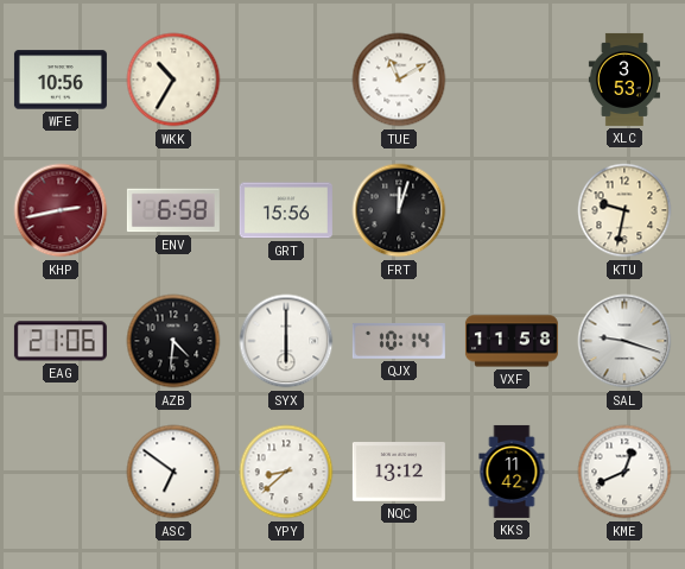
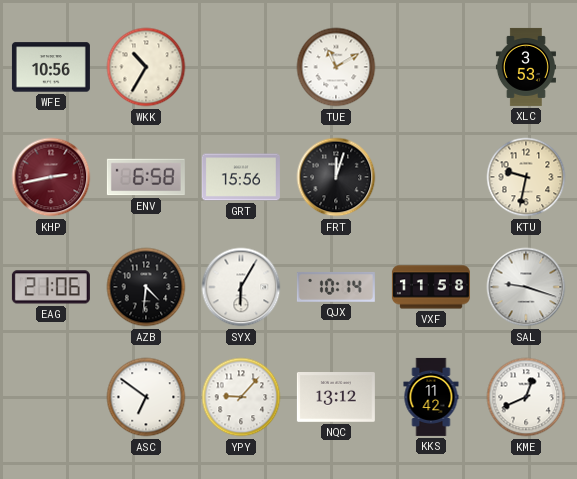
SYX: 6:00 -> 6:05 (241, 287)
YPY: 8:38 -> 9:07 (241, 397)
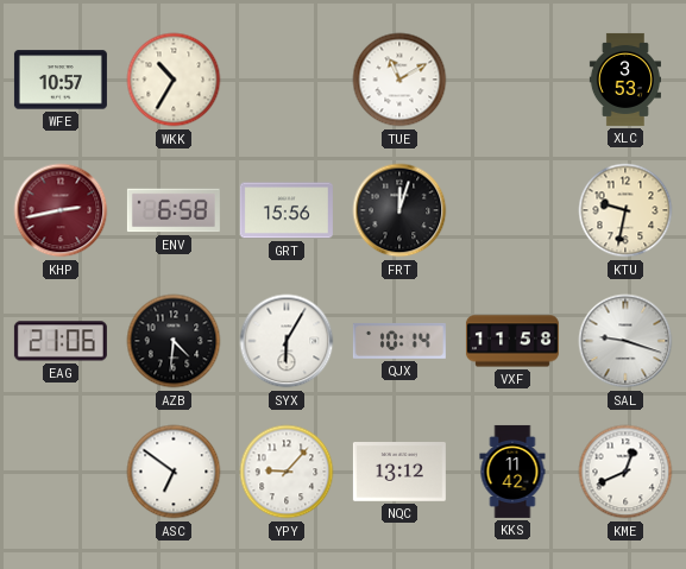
WFE: 10:56 -> 10:57 (61, 80)
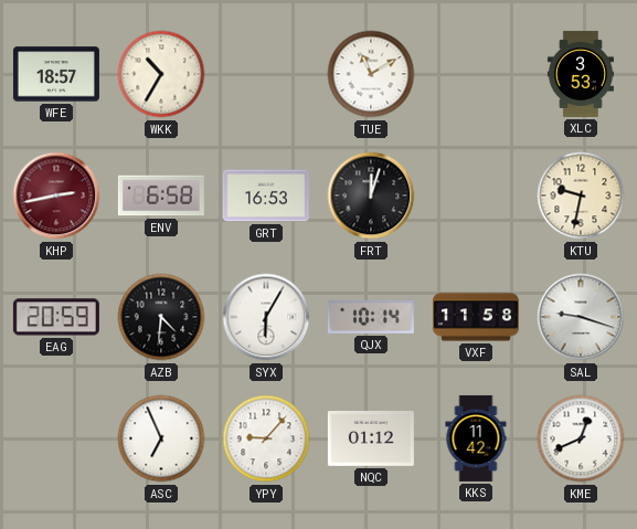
WFE: 10:57 -> 18:57 (56, 74)
GRT: 15:56 -> 16:53 (266, 195)
EAG: 21:06 -> 20:59 (56, 317)
ASC: 6:51 -> 6:56 (161, 438)
NQC: 13:12 -> 01:12 (371, 440)
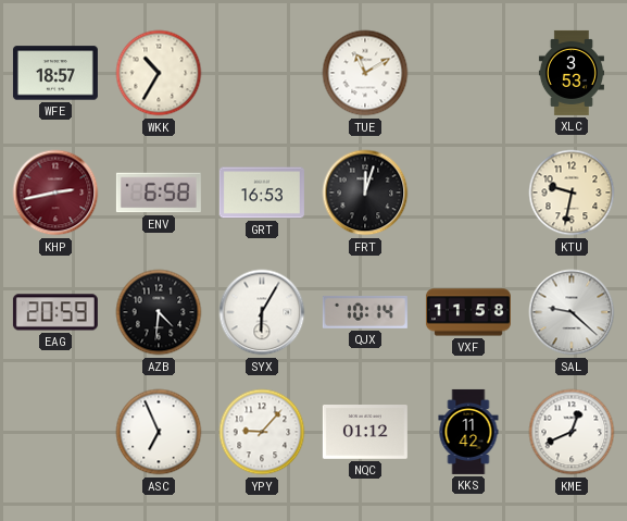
SAL: 9:18 -> 9:22 (572, 312)
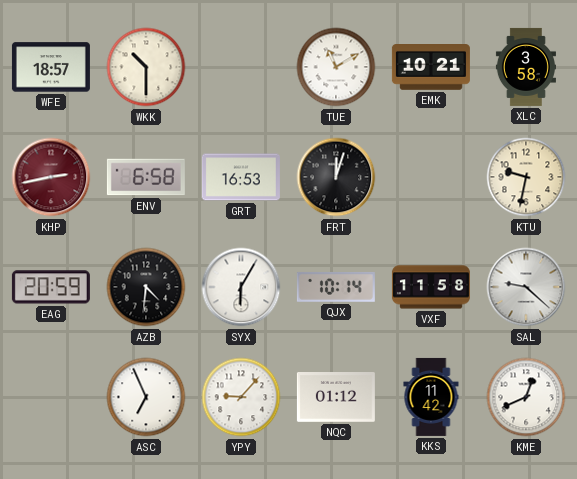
WKK: 10:35 -> 10:30 (146, 67)
EMK: none -> 10:21 (431, 68)
XLC: 3:53 -> 3:58 (526, 67)
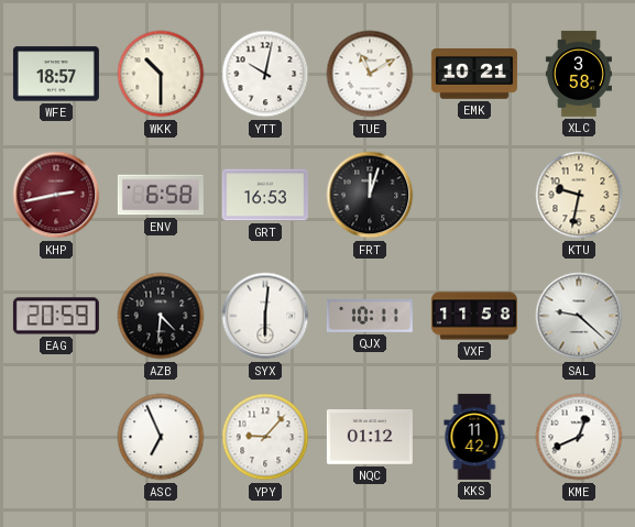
YTT: none -> 10:02 (265, 74)
SYX: 6:05 -> 6:01 (265, 316)
QJX: 10:14 -> 10:11 (370, 316)
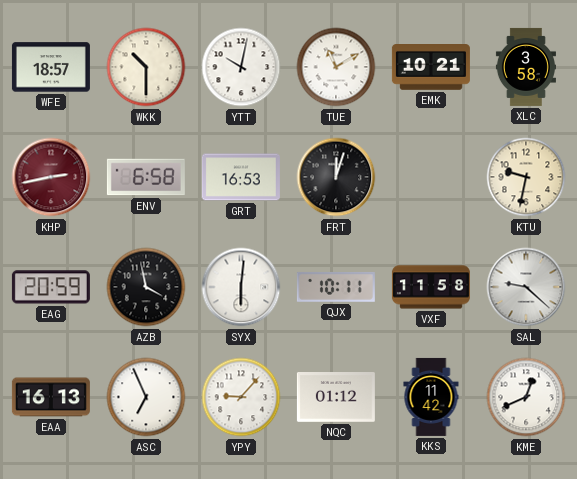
AZB: 4:31 -> 3:58 (146, 287)
EAA: none -> 16:13 (51, 397)
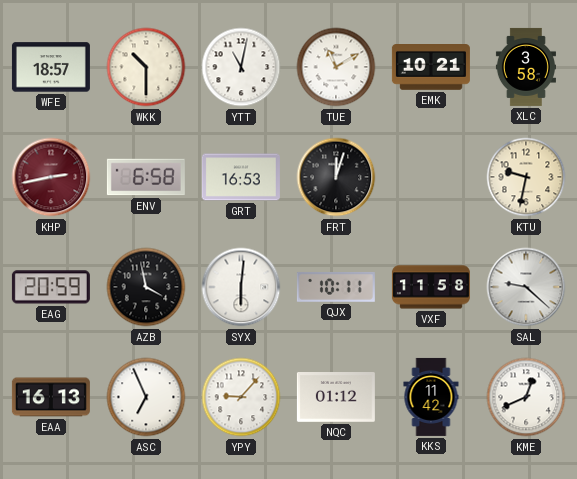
YTT: 10:02 -> 11:02 (241, 67)
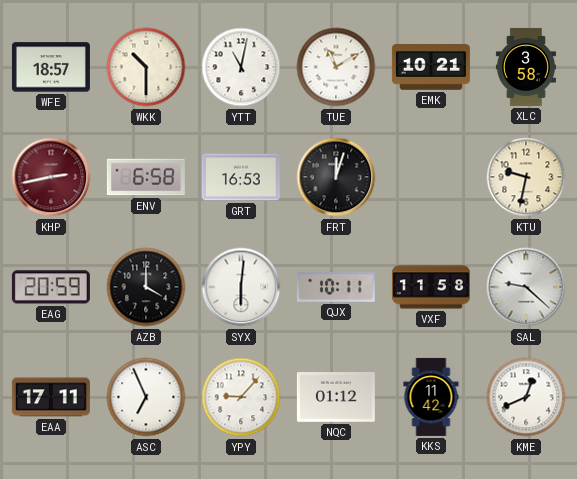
AZB: 3:58 -> 4:00 (146, 287)
EAA: 16:13 -> 17:11 (51, 397)
